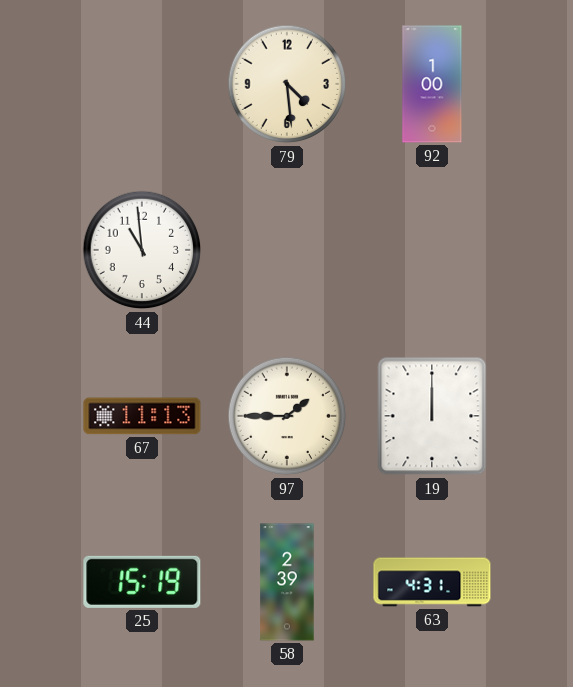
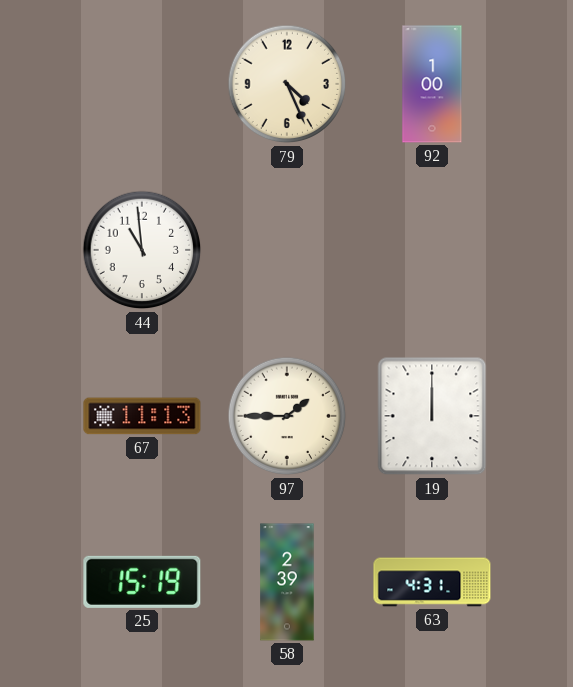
79: 4:29 -> 4:26 (287, 84)
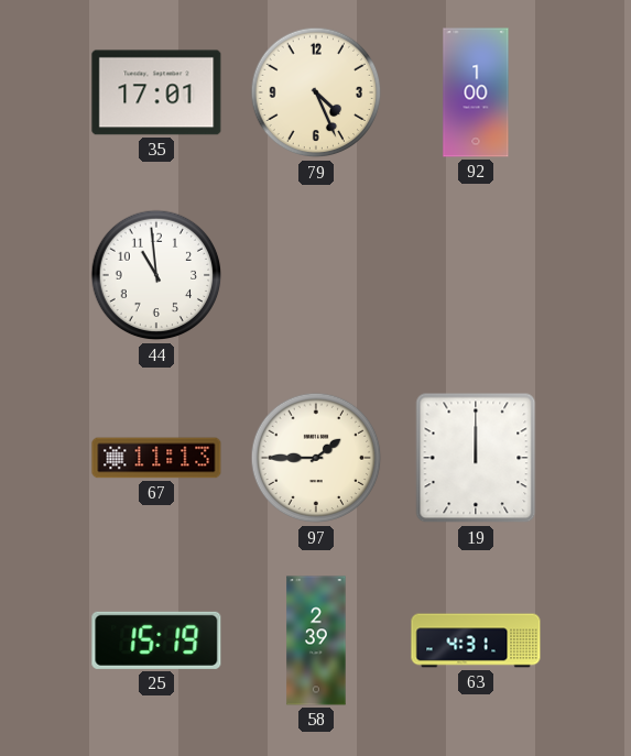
35: none -> 17:01 (156, 92)
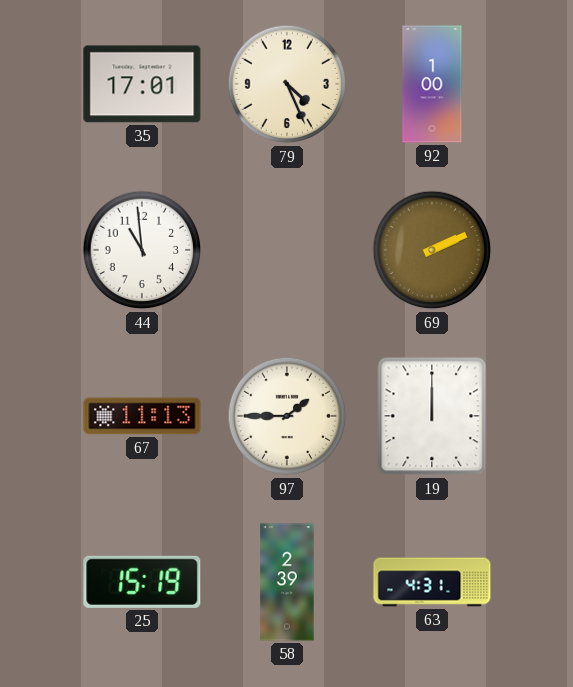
69: none -> 2:11 (432, 250)
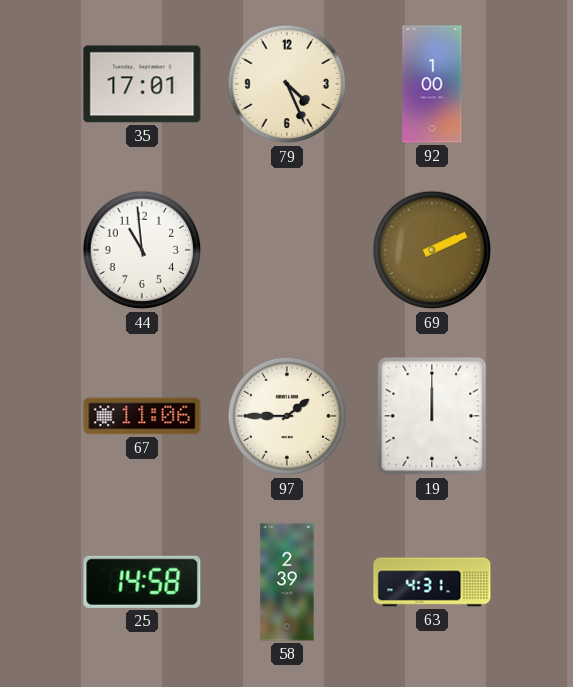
67: 11:13 -> 11:06 (142, 416)
25: 15:19 -> 14:58 (142, 582)
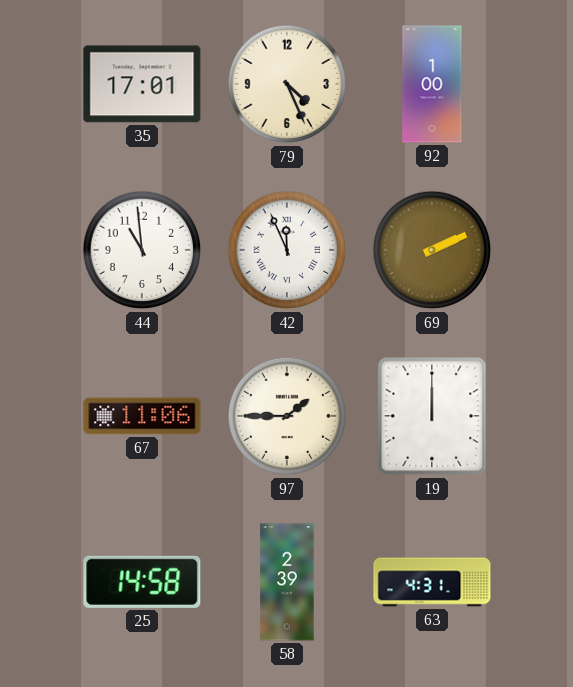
42: none -> 11:56 (287, 250)
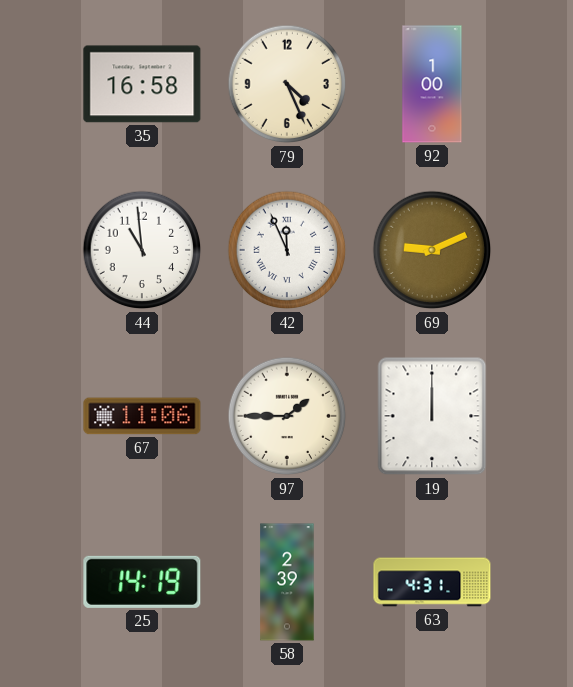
35: 17:01 -> 16:58 (142, 84)
69: 2:11 -> 9:11 (432, 250)
25: 14:58 -> 14:19 (142, 582)
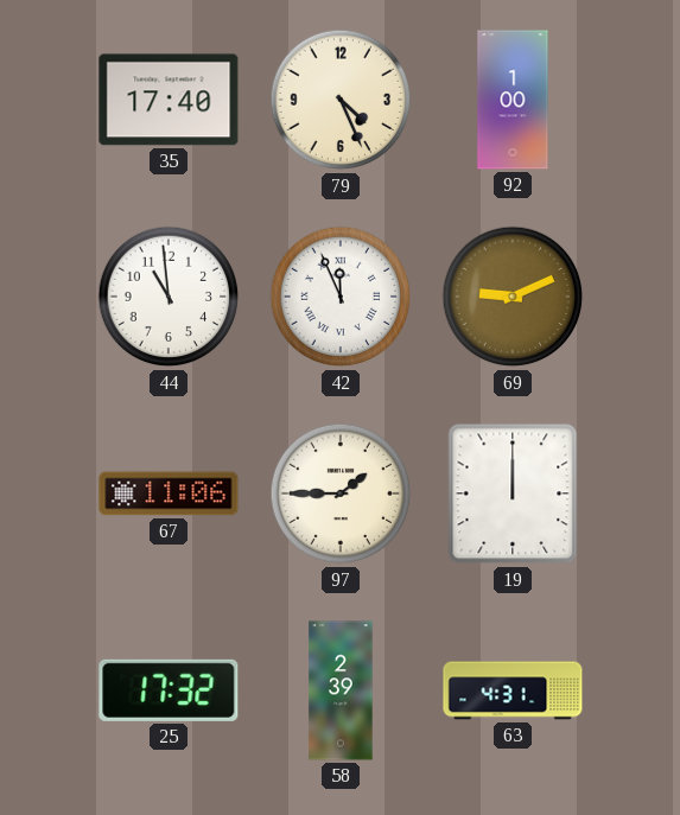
35: 16:58 -> 17:40 (169, 100)
25: 14:19 -> 17:32 (169, 690)
